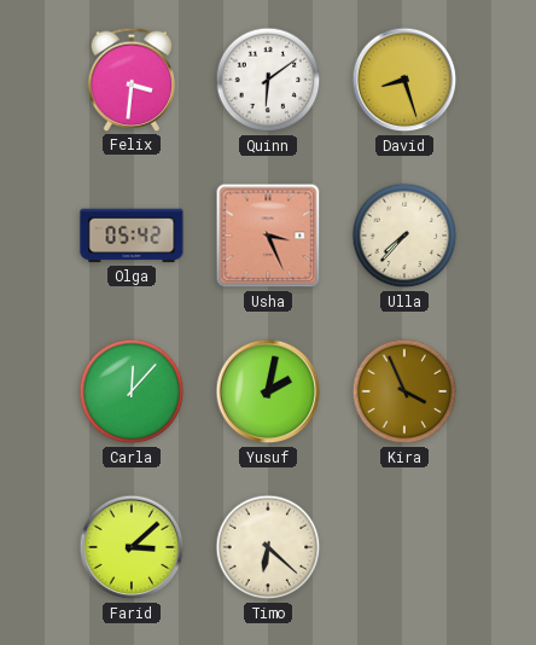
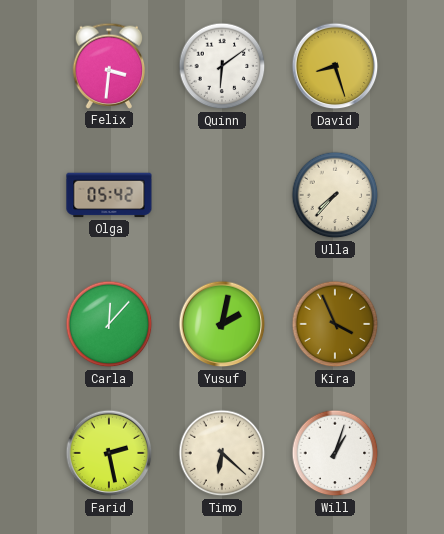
Usha: 3:26 -> none (268, 236)
Farid: 3:08 -> 2:28 (109, 453)
Will: none -> 1:03 (335, 453)
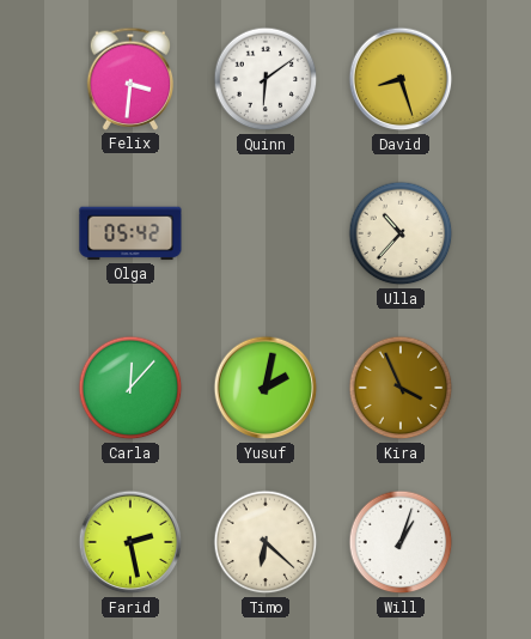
Ulla: 7:37 -> 10:37 (401, 233)
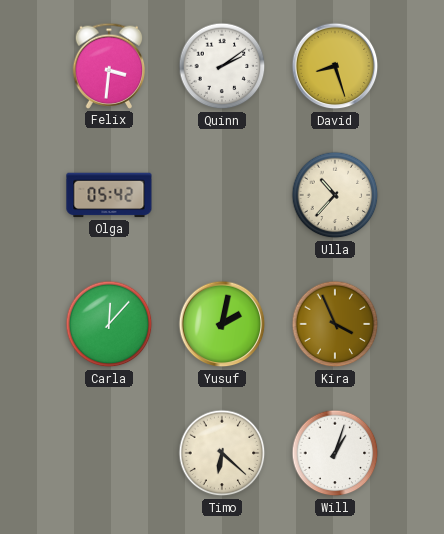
Quinn: 6:09 -> 2:09 (222, 66)
Farid: 2:28 -> none (130, 542)
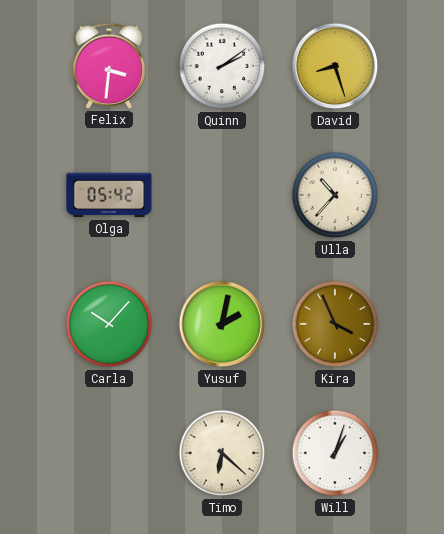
Carla: 12:07 -> 10:07 (109, 324)
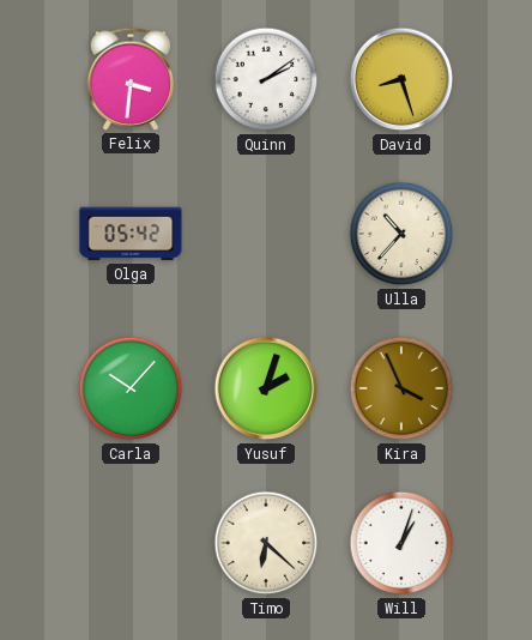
Yusuf: 2:02 -> 2:03 (266, 388)
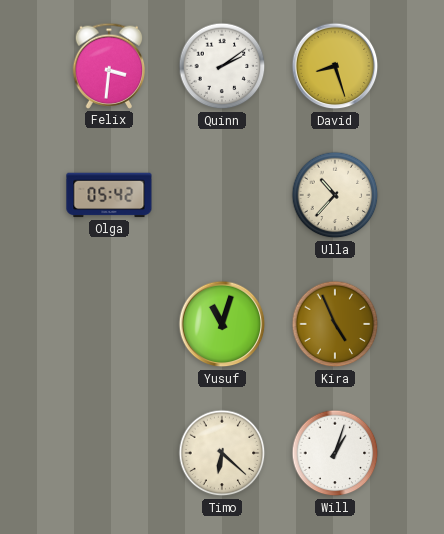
Carla: 10:07 -> none (131, 388)
Yusuf: 2:03 -> 11:03 (222, 324)
Kira: 3:56 -> 4:56 (335, 324)
